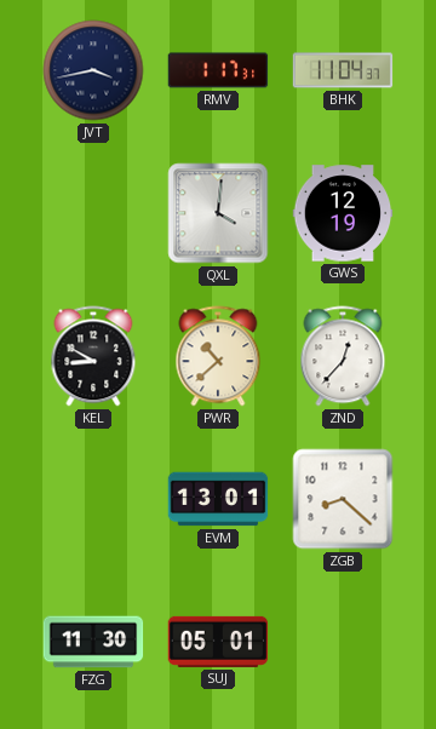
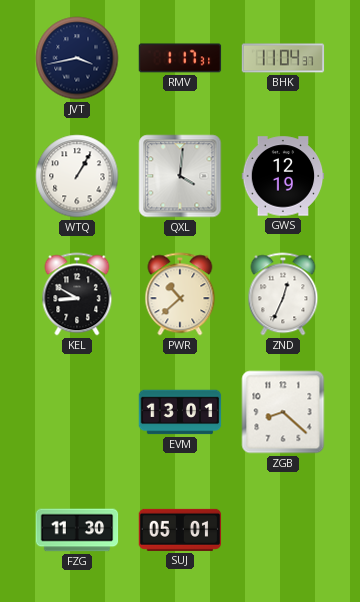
WTQ: none -> 1:05 (77, 176)
ZND: 12:37 -> 12:34 (283, 294)
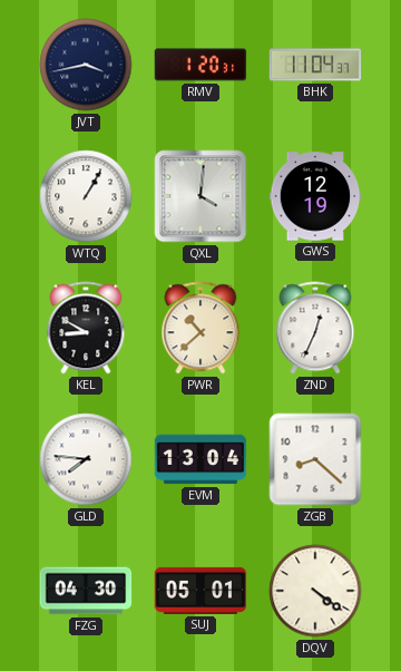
RMV: 1:17 -> 1:20 (200, 65)
GLD: none -> 7:46 (86, 459)
EVM: 13:01 -> 13:04 (200, 459)
FZG: 11:30 -> 04:30 (86, 591)
DQV: none -> 4:21 (315, 591)
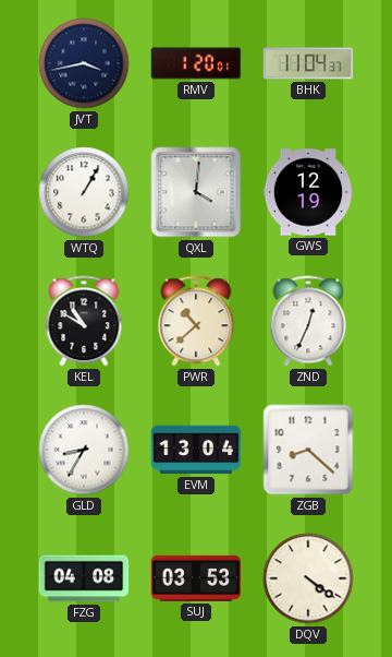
RMV: 1:20:31 -> 1:20:01 (196, 63)
KEL: 8:50 -> 10:50 (84, 321)
GLD: 7:46 -> 8:35 (84, 450)
FZG: 04:30 -> 04:08 (84, 578)
SUJ: 05:01 -> 03:53 (196, 578)
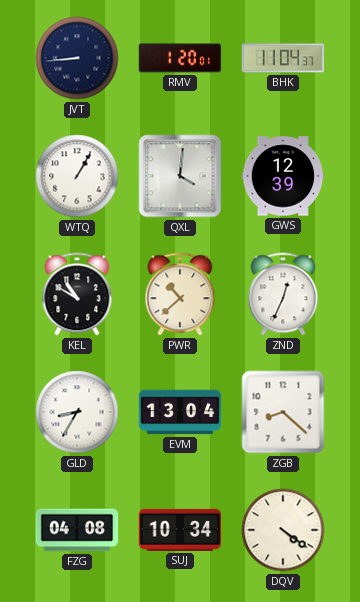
JVT: 3:43 -> 8:44 (77, 58)
GWS: 12:19 -> 12:39 (283, 176)
SUJ: 03:53 -> 10:34 (180, 530)
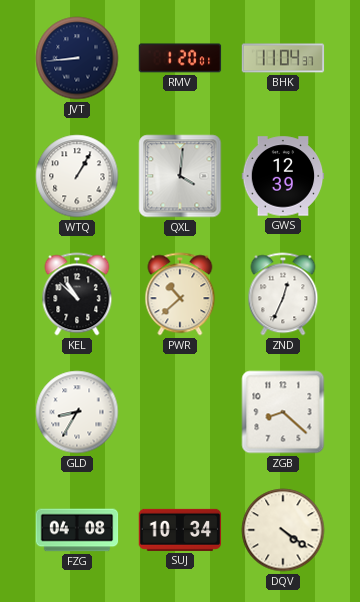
KEL: 10:50 -> 10:52 (77, 294)
EVM: 13:04 -> none (180, 412)
